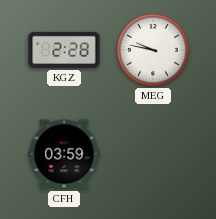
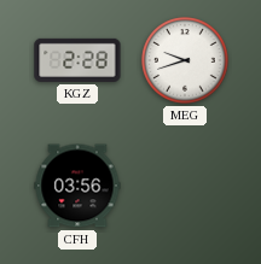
MEG: 9:47 -> 9:42 (185, 60)
CFH: 03:59 -> 03:56 (77, 186)
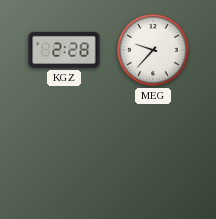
MEG: 9:42 -> 9:37 (153, 50)
CFH: 03:56 -> none (77, 186)
